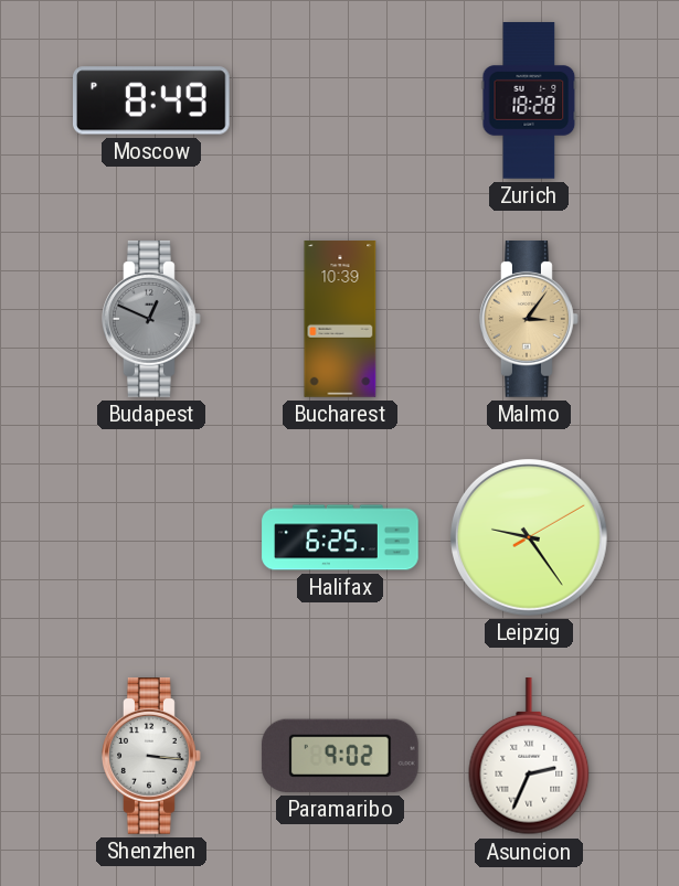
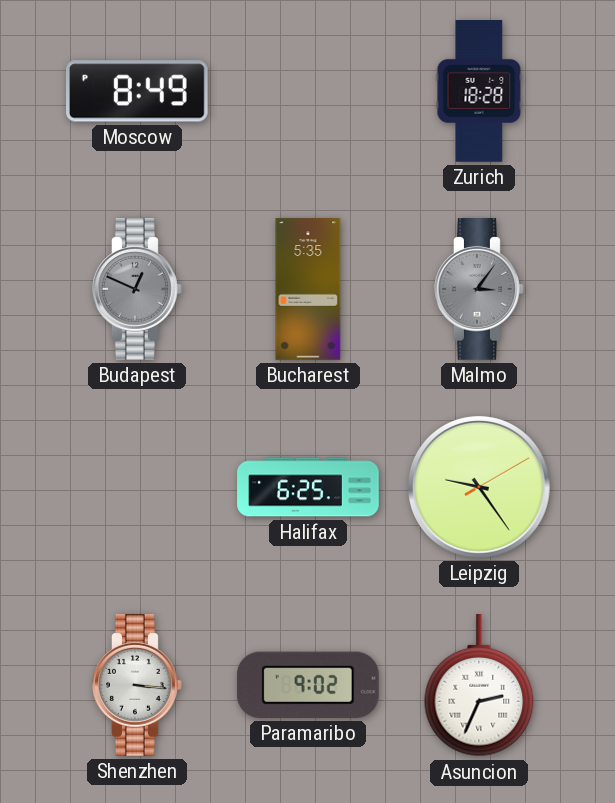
Bucharest: 10:39 -> 5:35 (308, 289)
Malmo dial: champagne -> grey (479, 289)
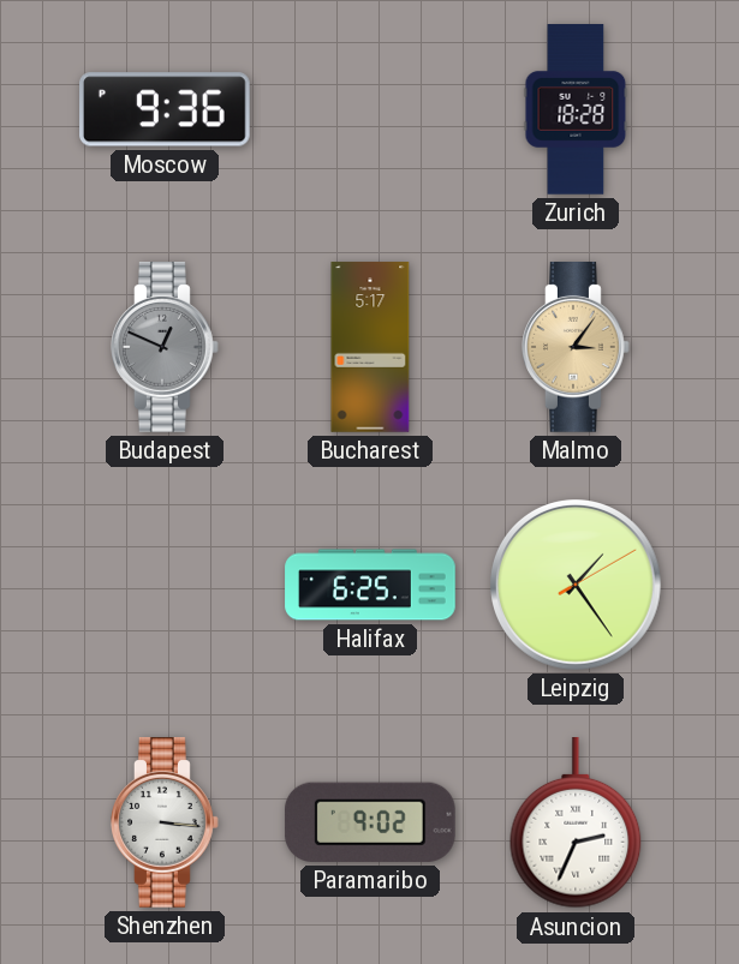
Moscow: 8:49 -> 9:36 (166, 109)
Bucharest: 5:35 -> 5:17 (370, 347)
Malmo dial: grey -> champagne (576, 347)
Leipzig: 9:24 -> 1:24 (577, 586)
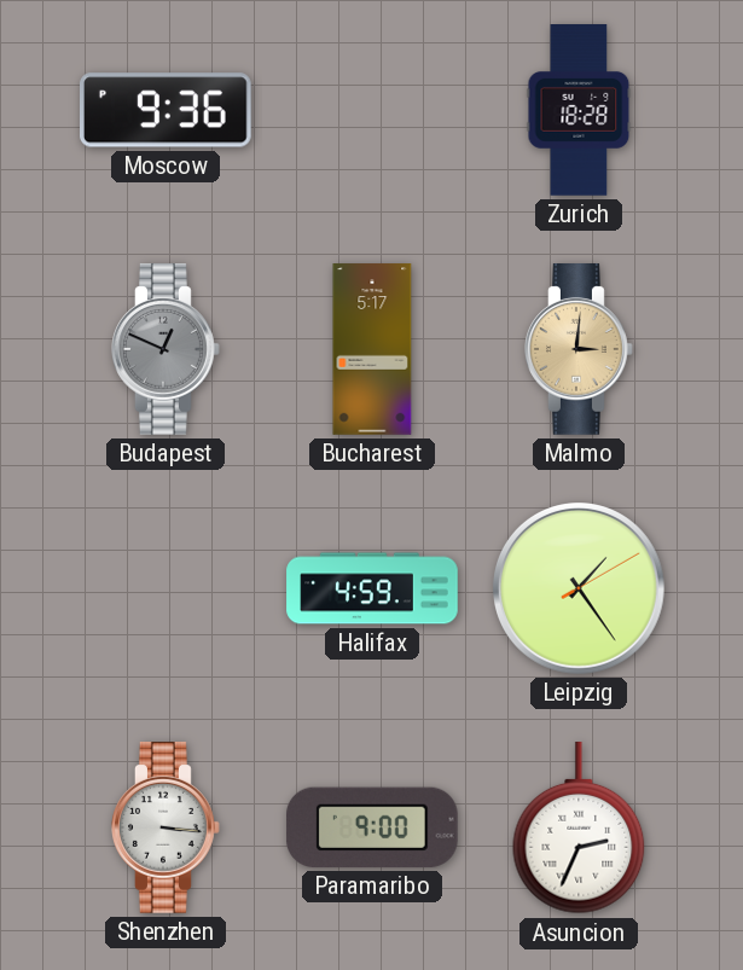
Malmo: 3:06 -> 3:01 (579, 349)
Halifax: 6:25 -> 4:59 (372, 588)
Paramaribo: 9:02 -> 9:00 (372, 827)
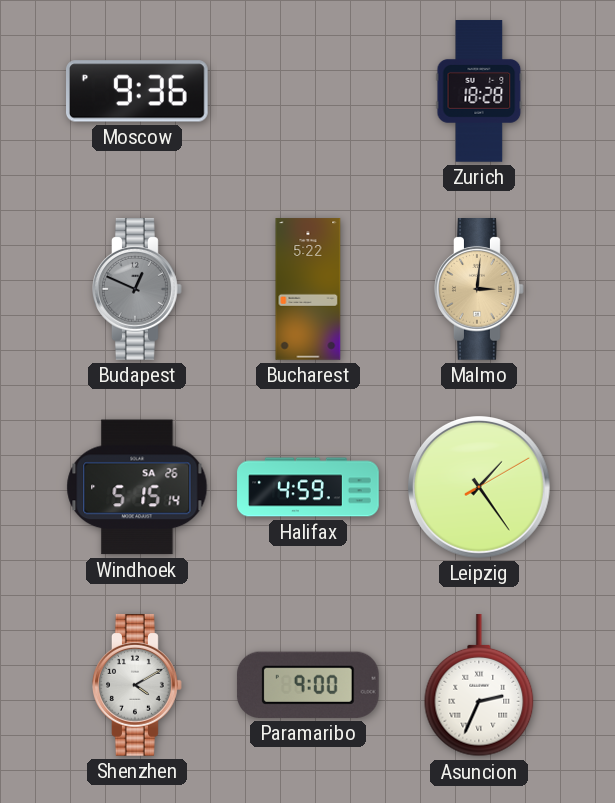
Bucharest: 5:17 -> 5:22 (308, 289)
Windhoek: none -> 5:15 (137, 487)
Shenzhen: 3:16 -> 4:10 (137, 685)
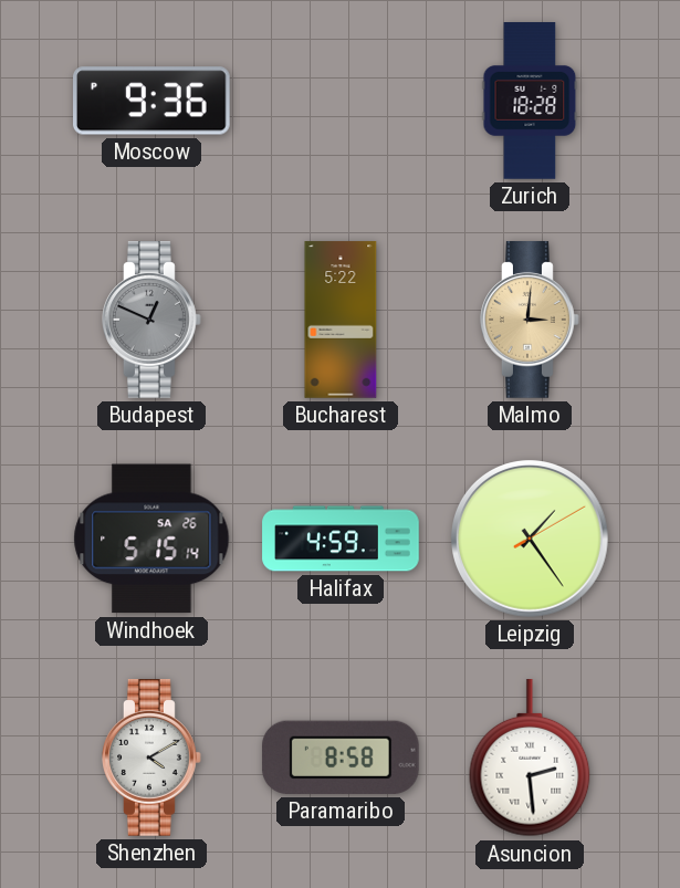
Paramaribo: 9:00 -> 8:58 (341, 758)
Asuncion: 2:34 -> 2:29 (530, 759)
